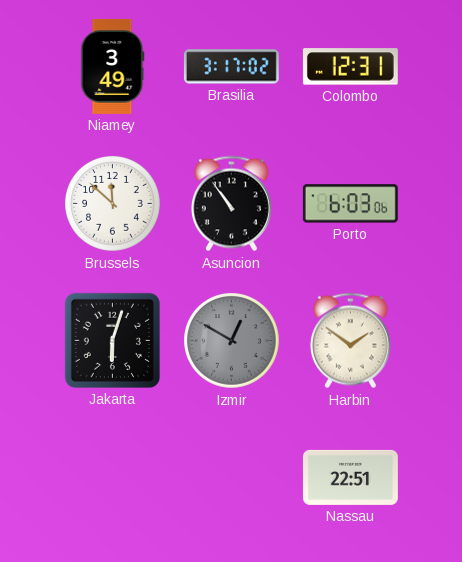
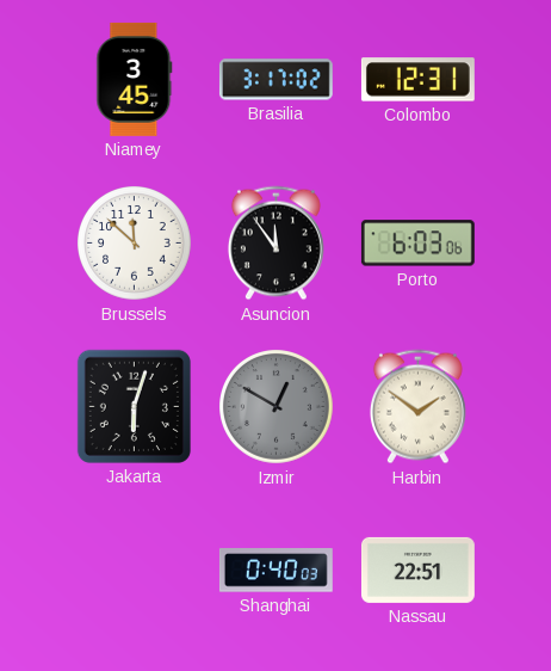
Niamey: 3:49 -> 3:45 (135, 79)
Asuncion: 10:54 -> 11:54 (275, 244)
Shanghai: none -> 0:40 (275, 571)
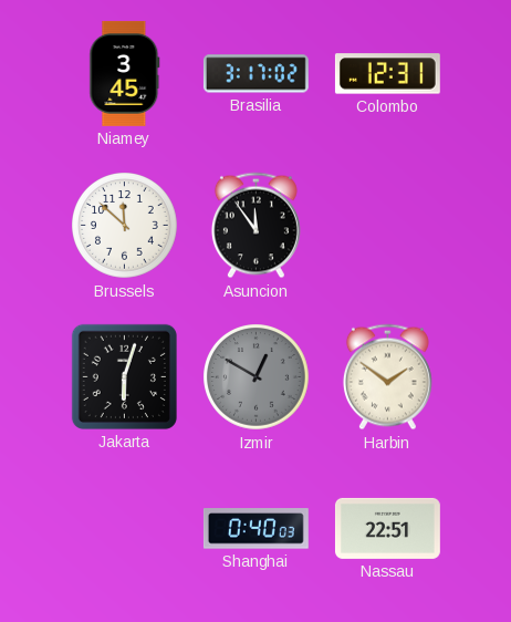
Porto: 6:03 -> none (417, 244)
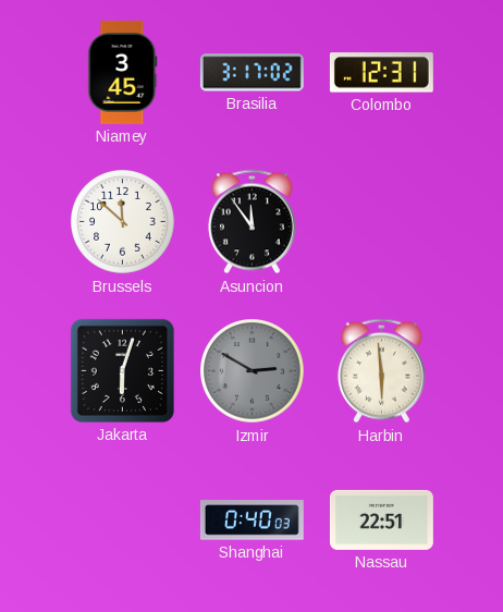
Izmir: 12:50 -> 2:50 (253, 371)
Harbin: 1:51 -> 5:59 (381, 371)
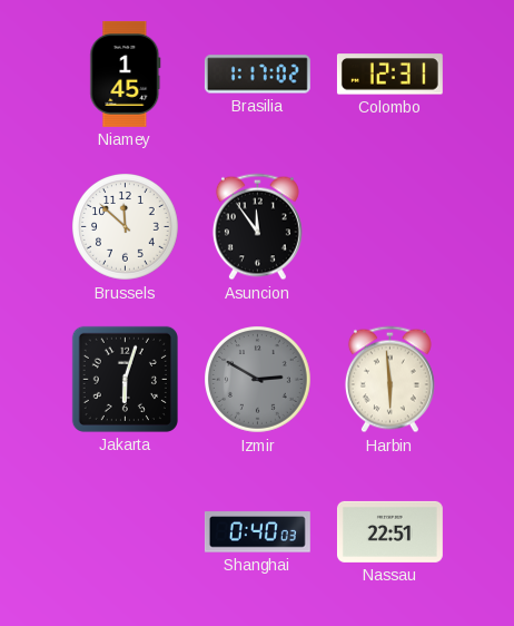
Niamey: 3:45 -> 1:45 (126, 74)
Brasilia: 3:17 -> 1:17 (257, 75)
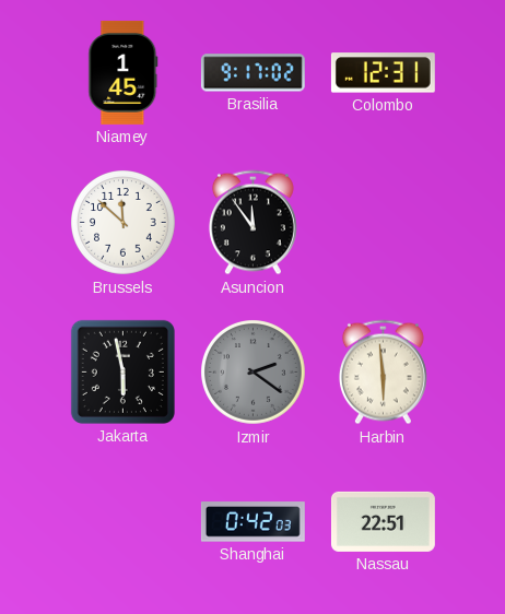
Brasilia: 1:17 -> 9:17 (252, 73)
Jakarta: 6:03 -> 5:58 (122, 371)
Izmir: 2:50 -> 2:21 (254, 373)
Shanghai: 0:40 -> 0:42 (252, 522)
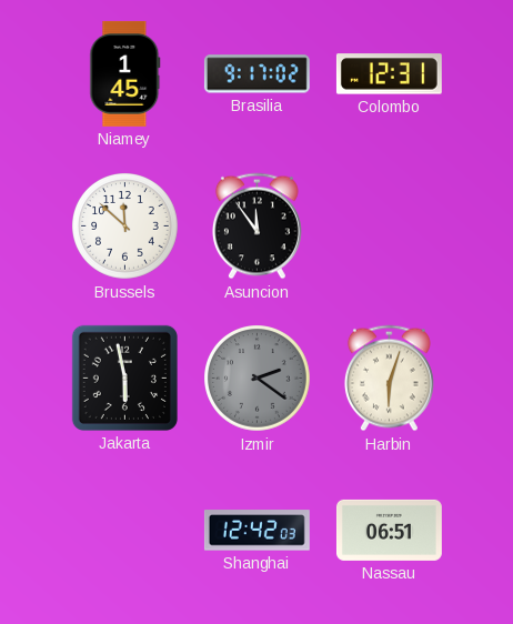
Harbin: 5:59 -> 6:03 (389, 379)
Shanghai: 0:42 -> 12:42 (256, 531)
Nassau: 22:51 -> 06:51 (389, 530)
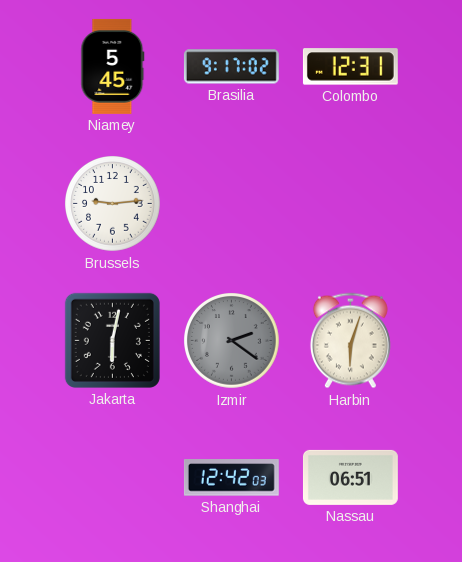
Niamey: 1:45 -> 5:45 (113, 66)
Brussels: 11:52 -> 9:14 (113, 204)
Asuncion: 11:54 -> none (256, 227)
Jakarta: 5:58 -> 6:02 (112, 340)
